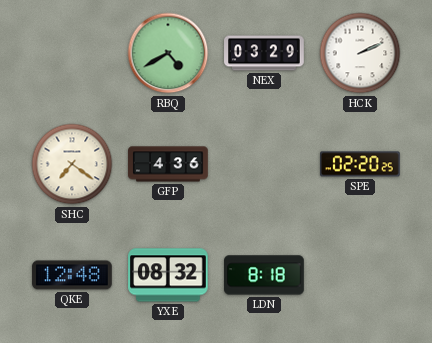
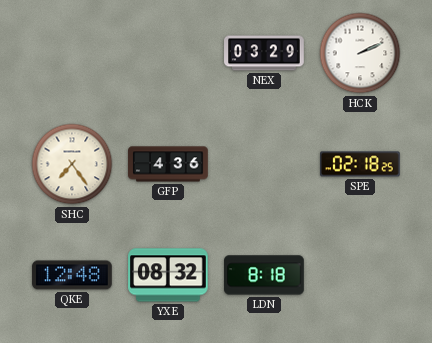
RBQ: 4:40 -> none (168, 53)
SHC: 7:21 -> 7:24 (72, 164)
SPE: 02:20 -> 02:18 (361, 164)
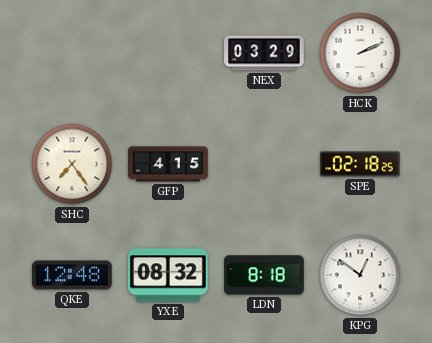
GFP: 4:36 -> 4:15 (168, 164)
KPG: none -> 12:51 (360, 275)
